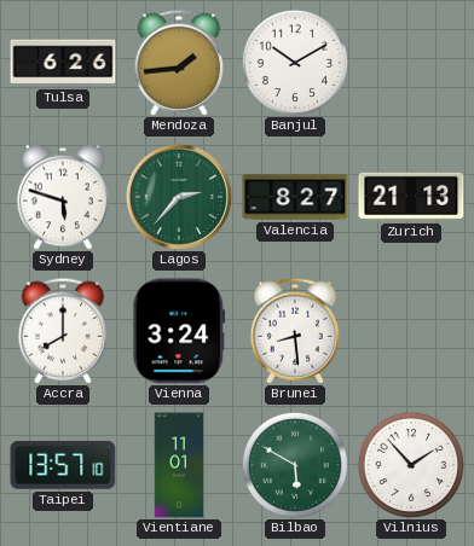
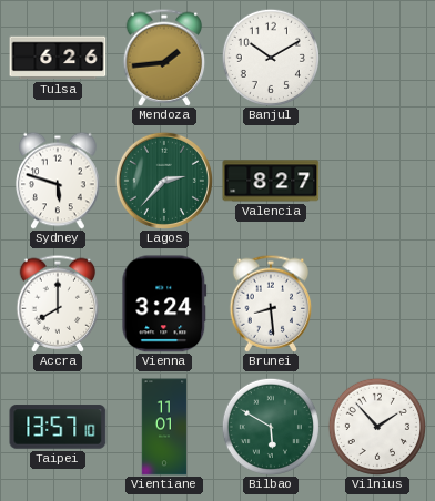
Zurich: 21:13 -> none (411, 197)
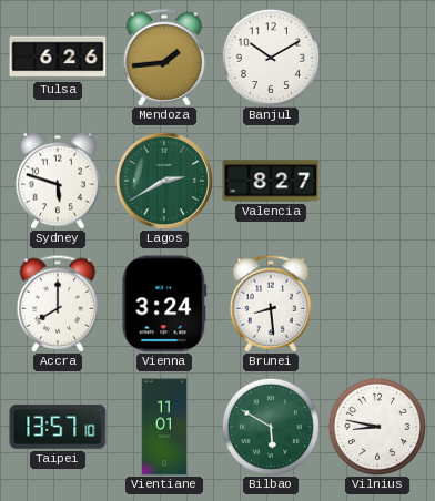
Lagos: 2:37 -> 2:40 (164, 181)
Vilnius: 1:53 -> 8:47 (377, 427)
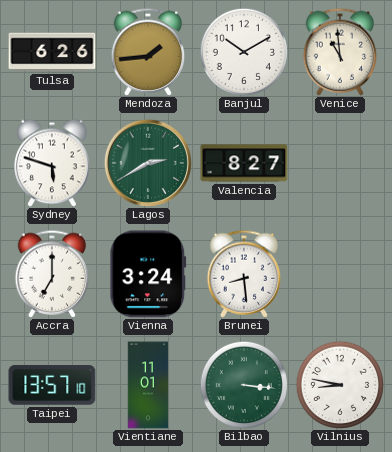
Venice: none -> 10:59 (340, 52)
Accra: 8:00 -> 7:00 (52, 274)
Bilbao: 5:50 -> 3:16 (244, 385)
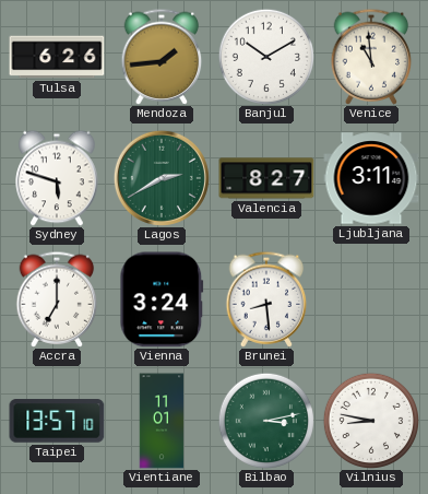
Ljubljana: none -> 3:11 (371, 178)
Bilbao: 3:16 -> 3:13 (266, 421)
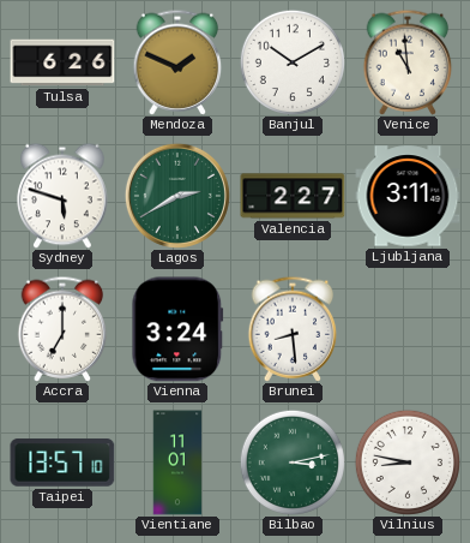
Mendoza: 1:44 -> 1:49 (177, 62)
Valencia: 8:27 -> 2:27 (293, 196)
